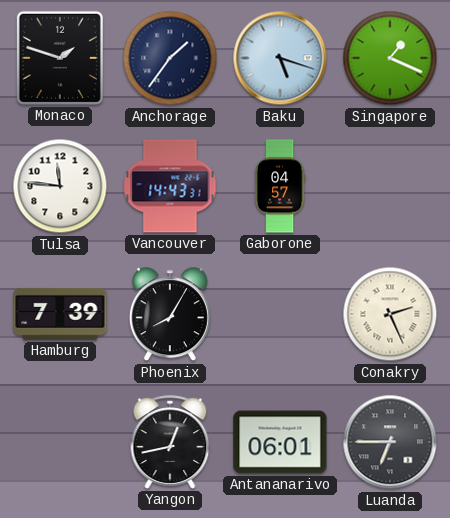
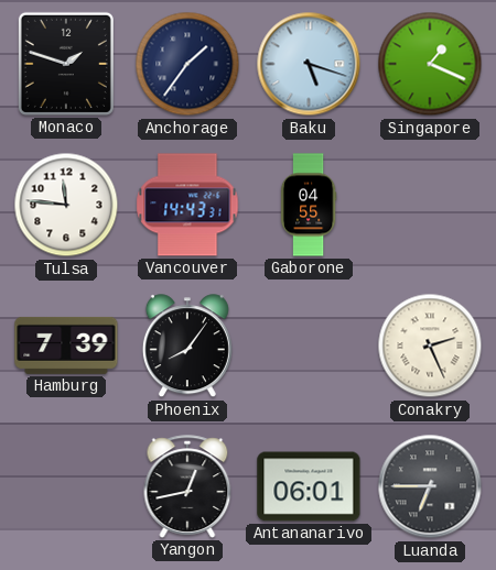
Gaborone: 04:57 -> 04:55 (309, 205)
Phoenix: 8:05 -> 8:06 (187, 347)
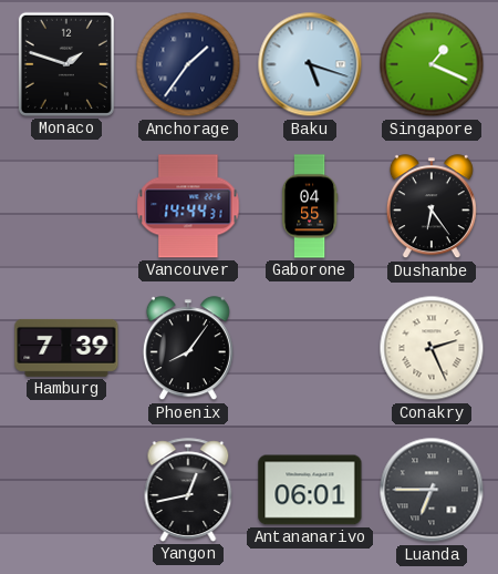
Tulsa: 11:46 -> none (66, 205)
Vancouver: 14:43 -> 14:44 (188, 206)
Dushanbe: none -> 6:24 (432, 207)
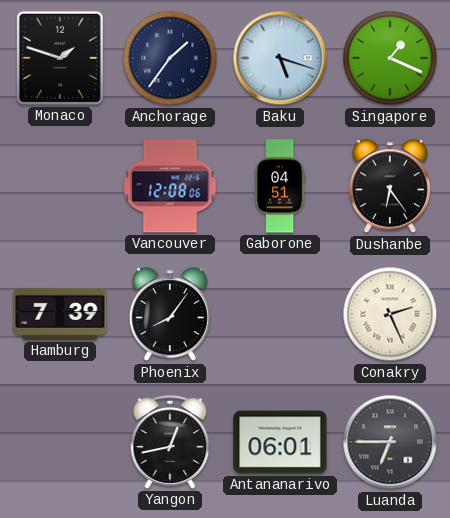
Vancouver: 14:44 -> 12:08 (170, 186)
Gaborone: 04:55 -> 04:51 (280, 186)
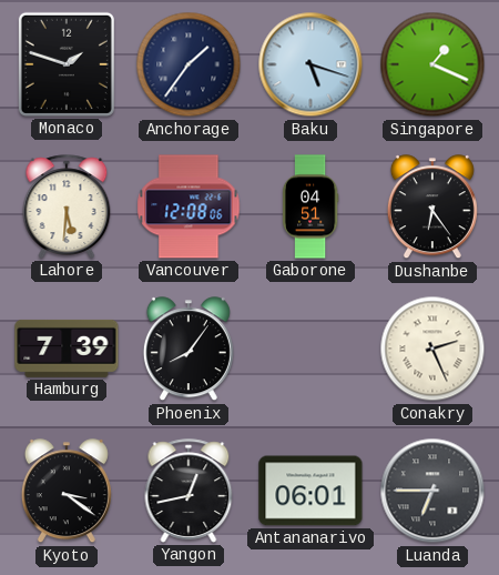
Lahore: none -> 5:31 (67, 206)
Kyoto: none -> 3:21 (67, 492)
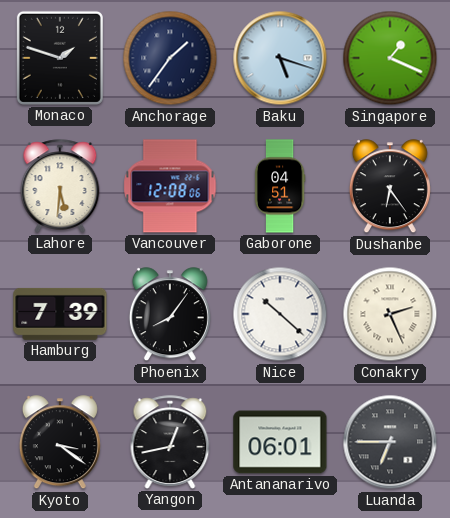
Nice: none -> 10:22 (280, 314)
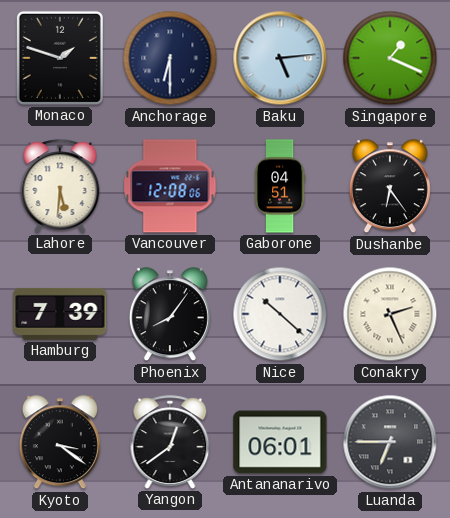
Anchorage: 1:36 -> 6:30 (170, 58)
Baku: 5:18 -> 5:14 (280, 58)
Yangon: 12:43 -> 12:39 (170, 442)
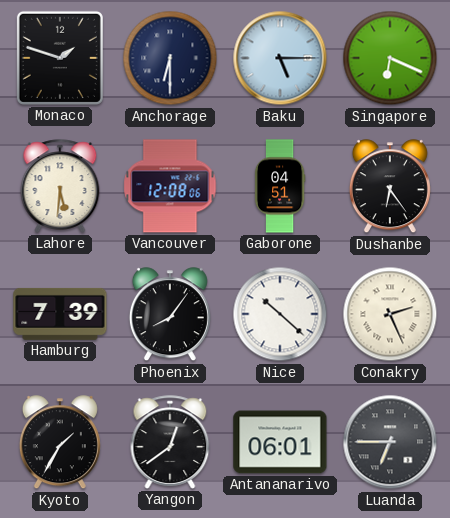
Baku: 5:14 -> 5:15 (280, 58)
Singapore: 1:19 -> 6:19 (390, 58)
Kyoto: 3:21 -> 1:35 (60, 443)
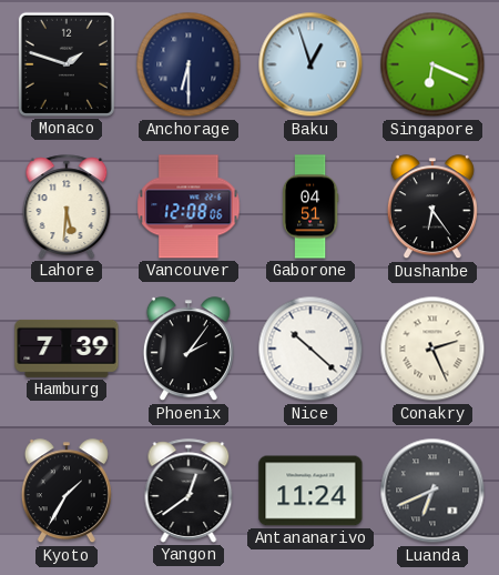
Baku: 5:15 -> 12:57 (310, 64)
Phoenix: 8:06 -> 2:06 (189, 350)
Antananarivo: 06:01 -> 11:24 (310, 491)
Luanda: 6:45 -> 6:41 (432, 491)
